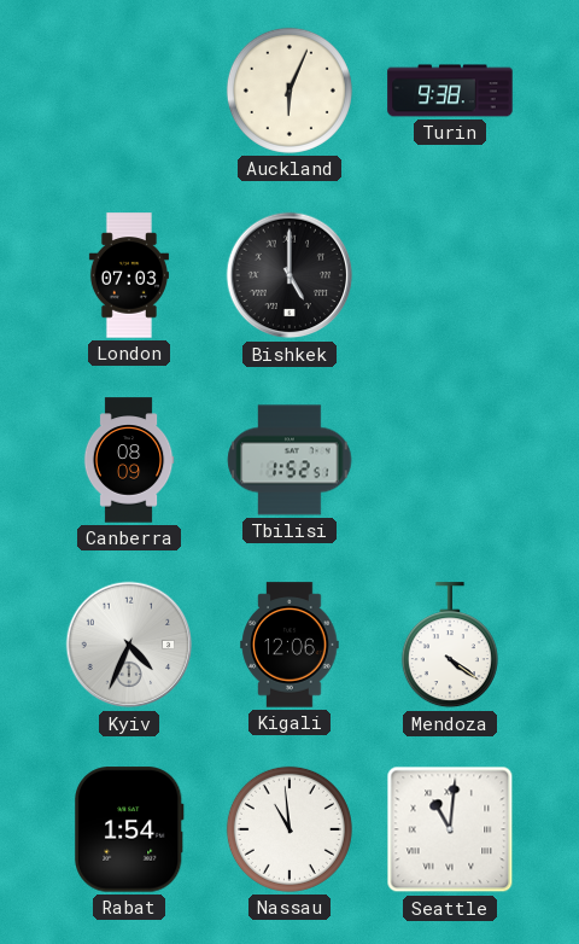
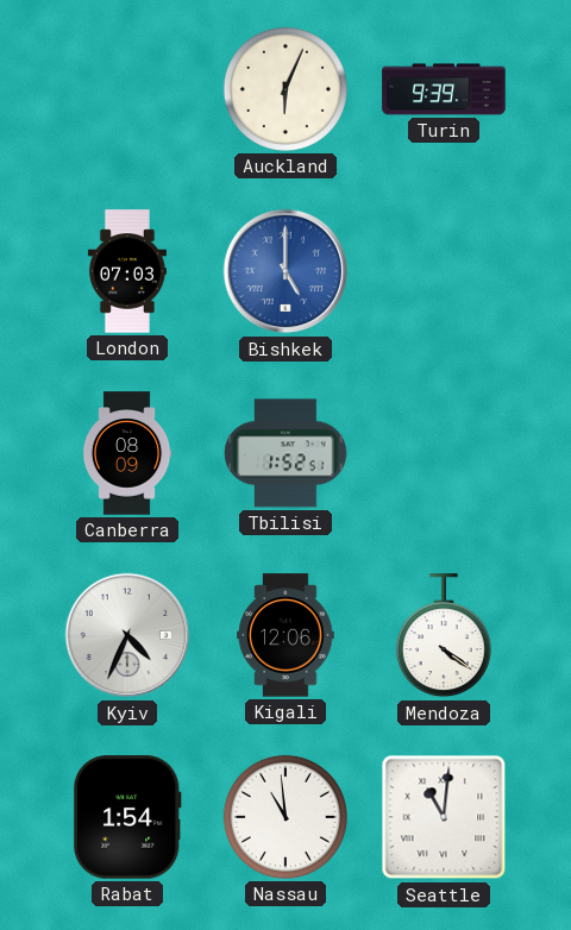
Turin: 9:38 -> 9:39 (444, 89)
Bishkek dial: black -> blue (285, 271)
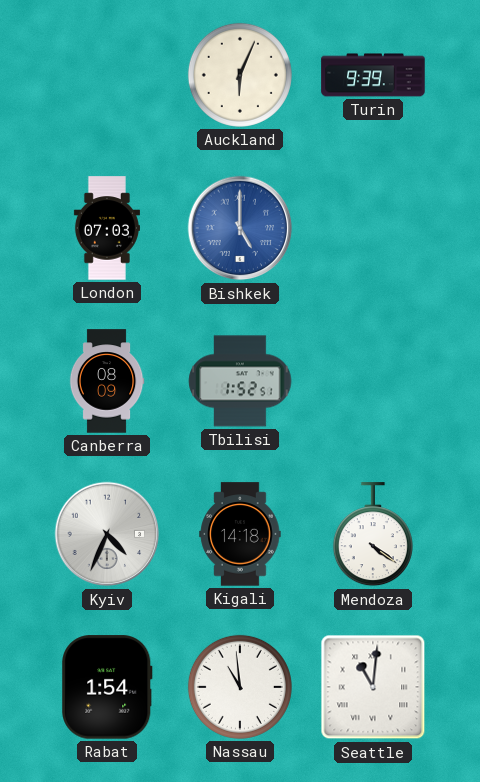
Kigali: 12:06 -> 14:18 (240, 534)
